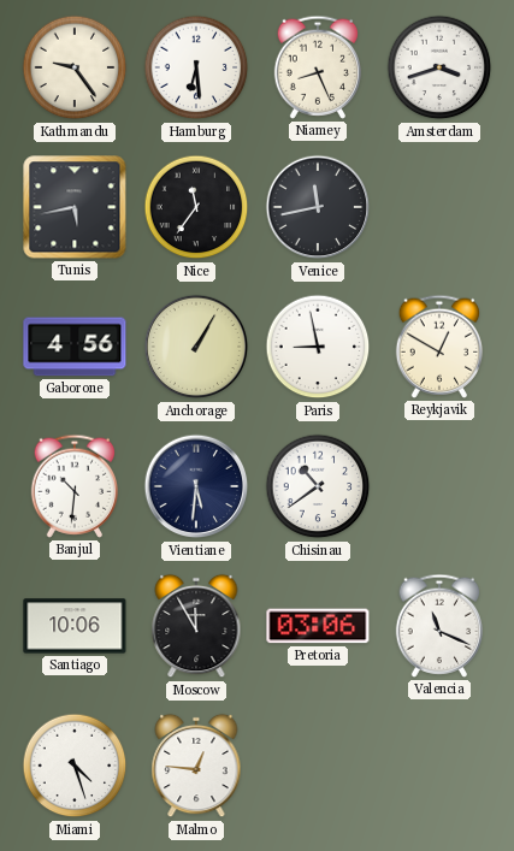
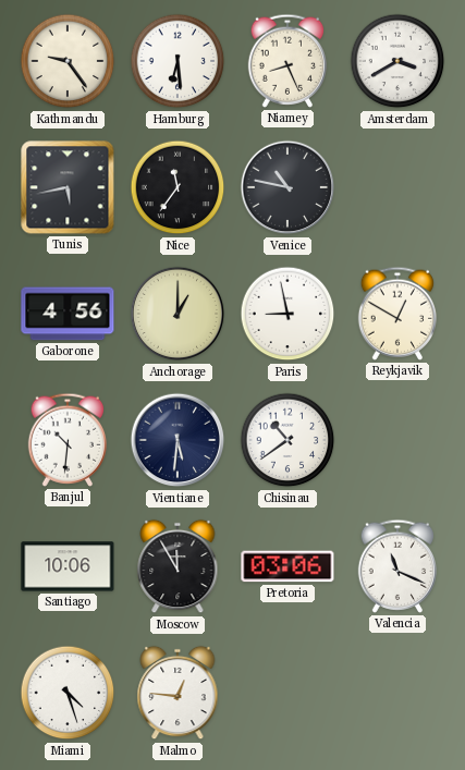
Amsterdam: 3:42 -> 3:40 (397, 61)
Venice: 11:43 -> 10:47 (287, 187)
Anchorage: 1:05 -> 1:00 (178, 314)
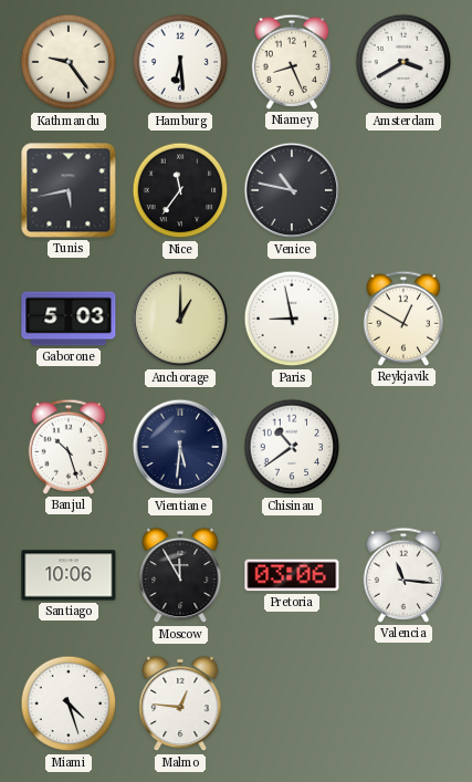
Gaborone: 4:56 -> 5:03 (69, 319)
Banjul: 10:31 -> 10:27 (69, 447)
Valencia: 11:19 -> 11:16 (403, 575)
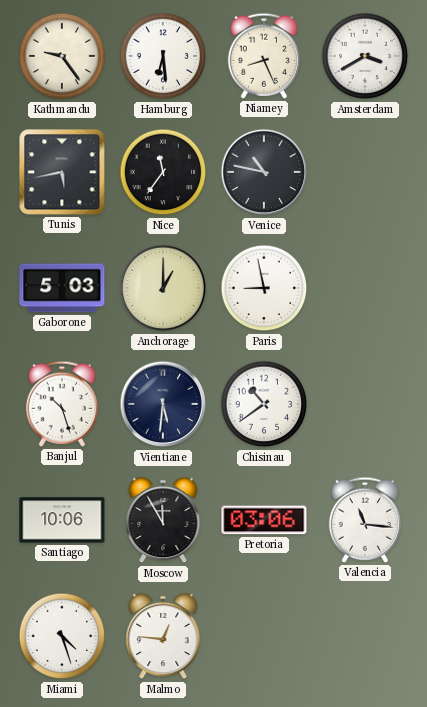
Reykjavik: 12:50 -> none (403, 319)
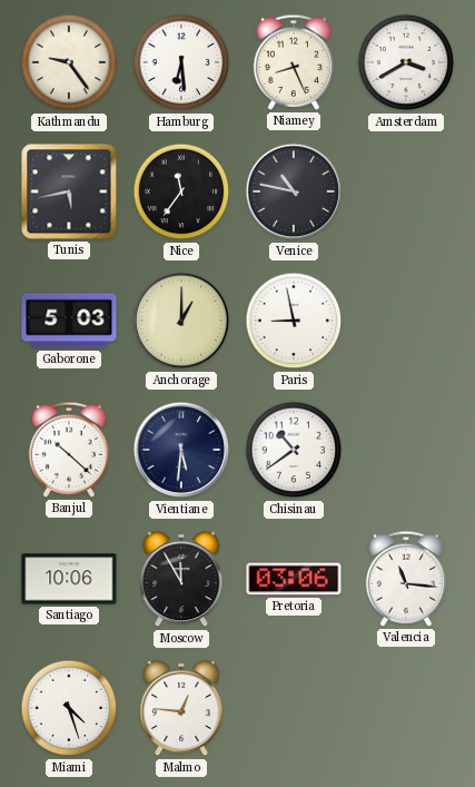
Banjul: 10:27 -> 10:22 (69, 450)
